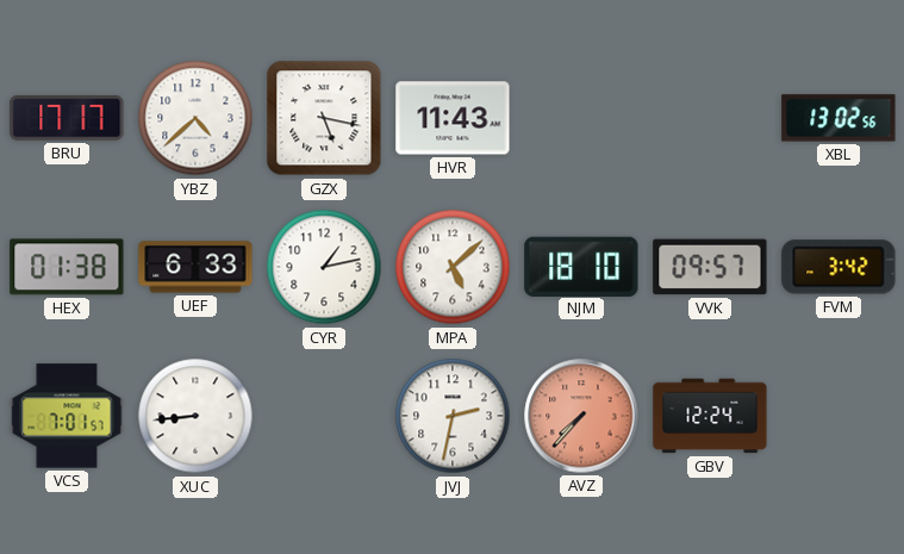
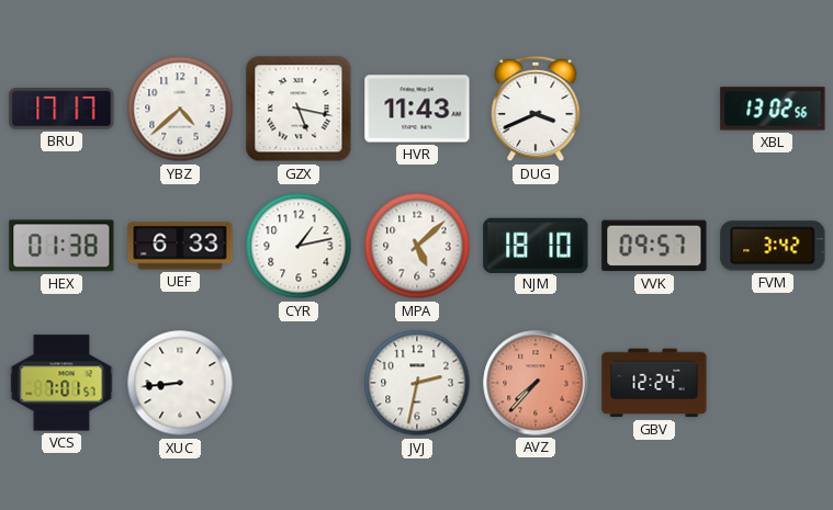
DUG: none -> 3:41 (536, 109)
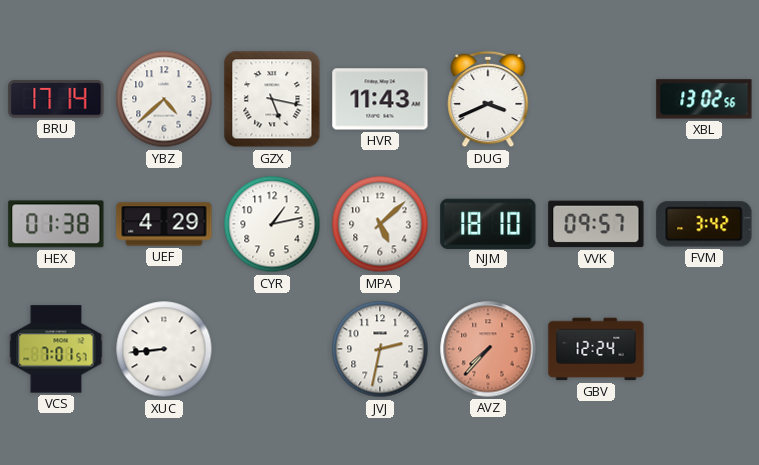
BRU: 17:17 -> 17:14 (56, 99)
UEF: 6:33 -> 4:29 (164, 224)
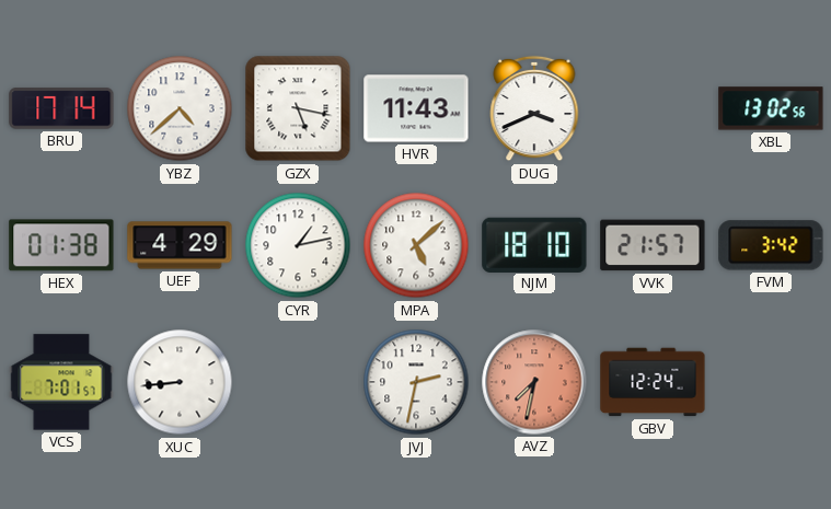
VVK: 09:57 -> 21:57 (653, 245)
AVZ: 7:37 -> 7:32 (534, 382)
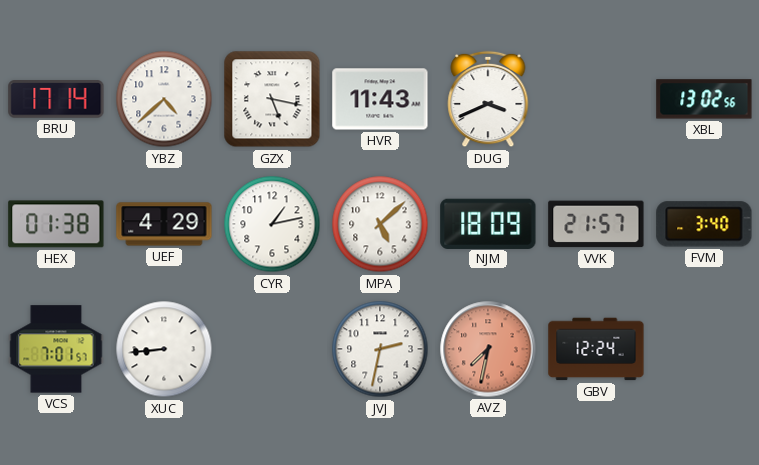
NJM: 18:10 -> 18:09 (488, 223)
FVM: 3:42 -> 3:40 (704, 224)
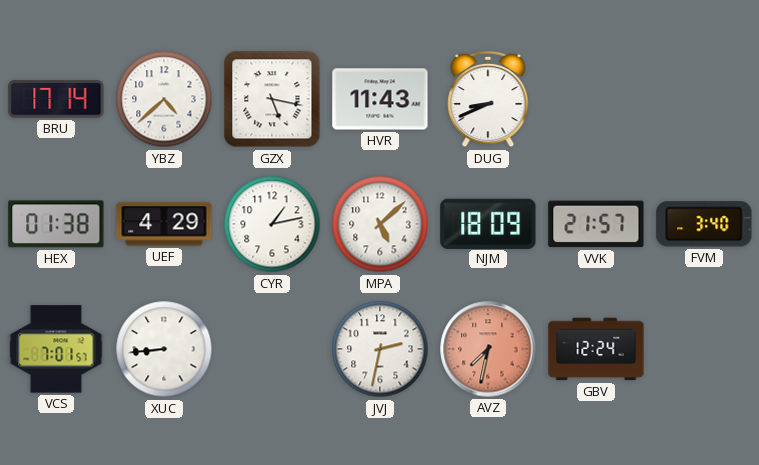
DUG: 3:41 -> 8:41 (488, 99)
XBL: 13:02 -> none (704, 99)
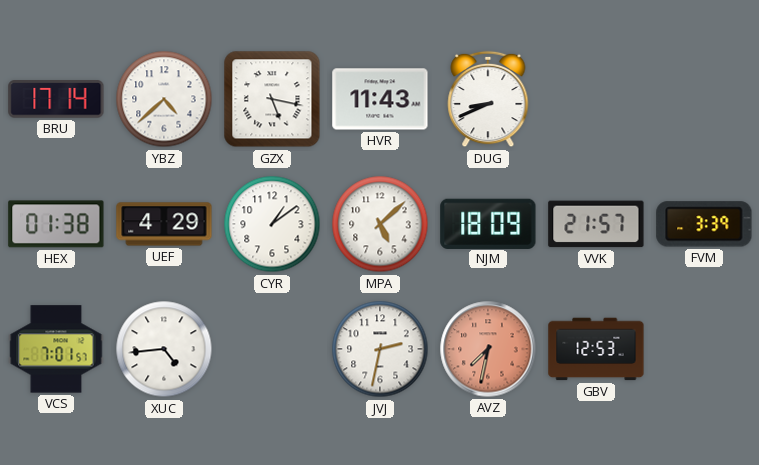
CYR: 1:13 -> 1:09 (272, 224)
FVM: 3:40 -> 3:39 (704, 224)
XUC: 8:44 -> 4:44 (164, 349)
GBV: 12:24 -> 12:53 (596, 349)
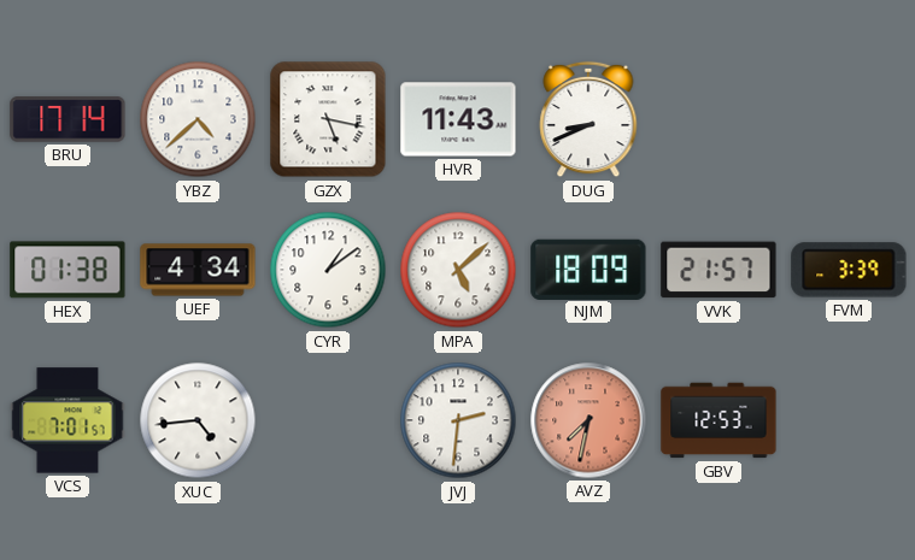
UEF: 4:29 -> 4:34 (198, 270)
JVJ: 2:32 -> 2:31 (458, 420)
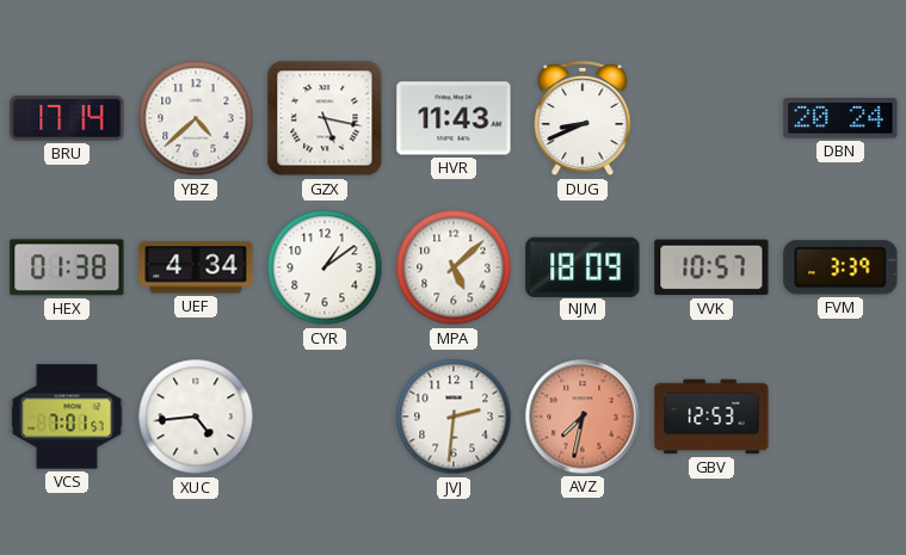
DBN: none -> 20:24 (840, 118)
VVK: 21:57 -> 10:57 (711, 267)
